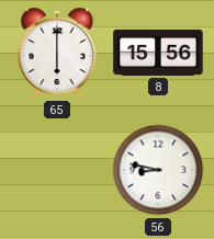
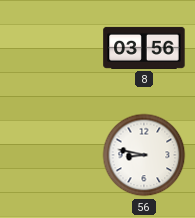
65: 6:00 -> none (57, 53)
8: 15:56 -> 03:56 (144, 48)
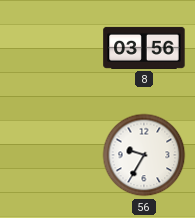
56: 8:47 -> 9:35 (144, 155)
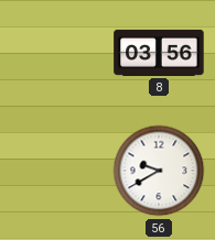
56: 9:35 -> 9:40 (159, 171)
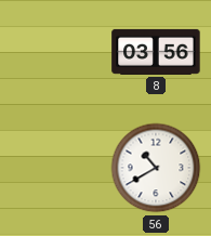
56: 9:40 -> 10:40 (156, 168)
